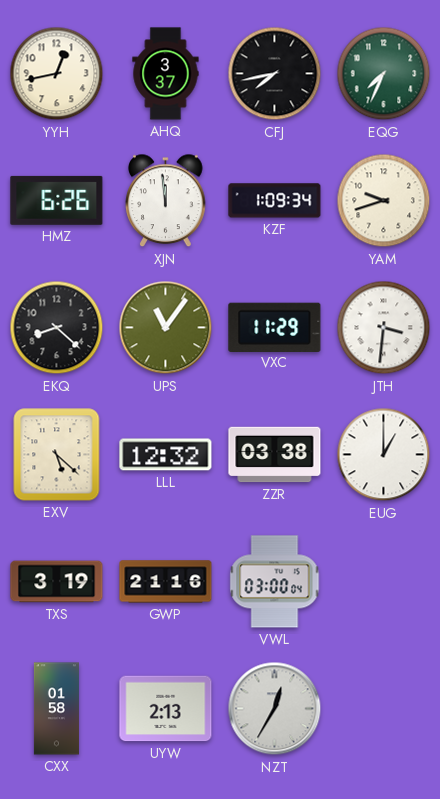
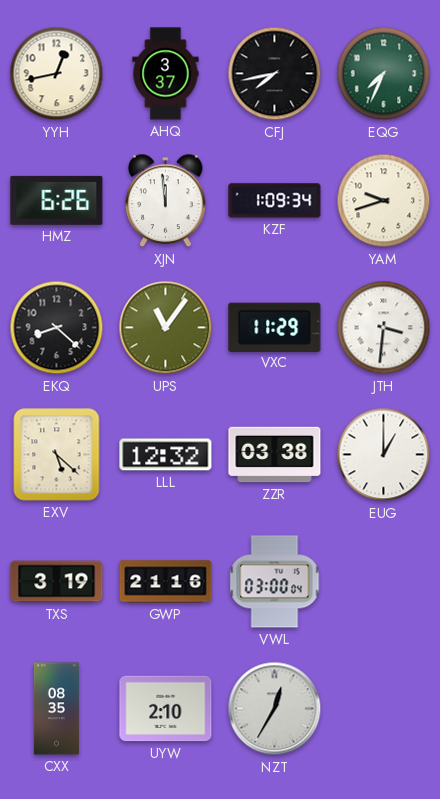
CXX: 01:58 -> 08:35 (56, 709)
UYW: 2:13 -> 2:10 (166, 709)
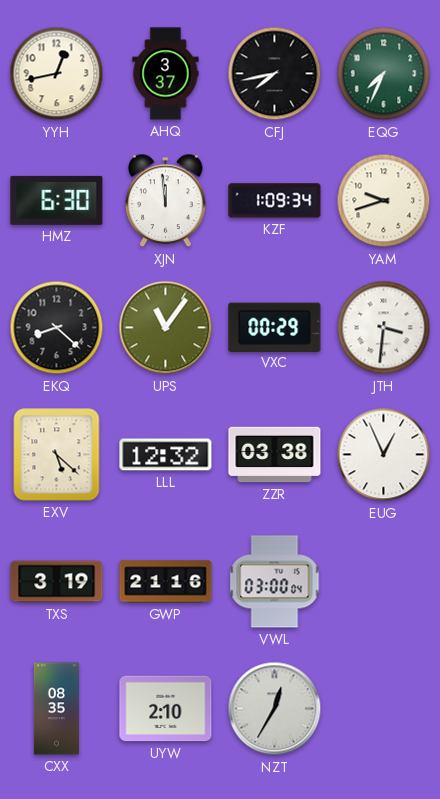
HMZ: 6:26 -> 6:30 (57, 200)
VXC: 11:29 -> 00:29 (275, 327)
EUG: 1:00 -> 12:56 (384, 455)
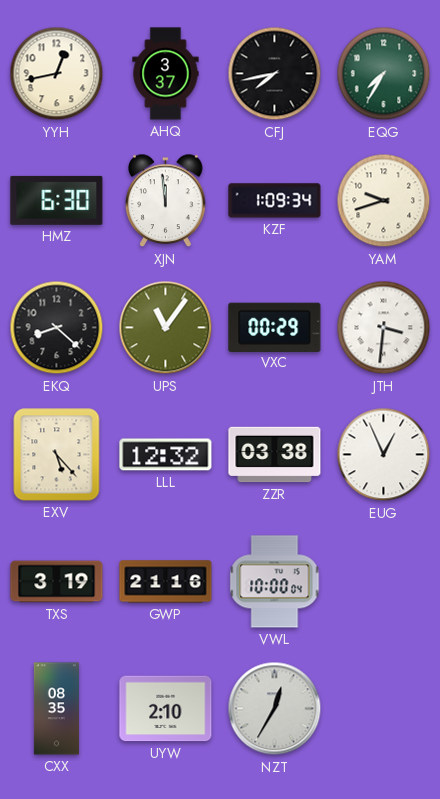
EQG: 7:34 -> 7:35 (384, 74)
EXV: 5:22 -> 5:23 (57, 455)
VWL: 03:00 -> 10:00 (275, 582)
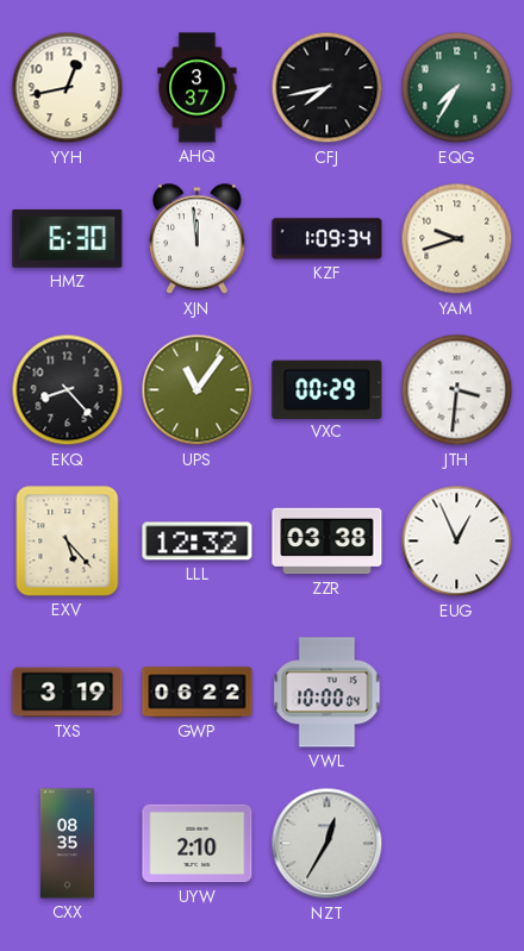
EKQ: 8:22 -> 8:23 (68, 390)
GWP: 21:16 -> 06:22 (198, 693)
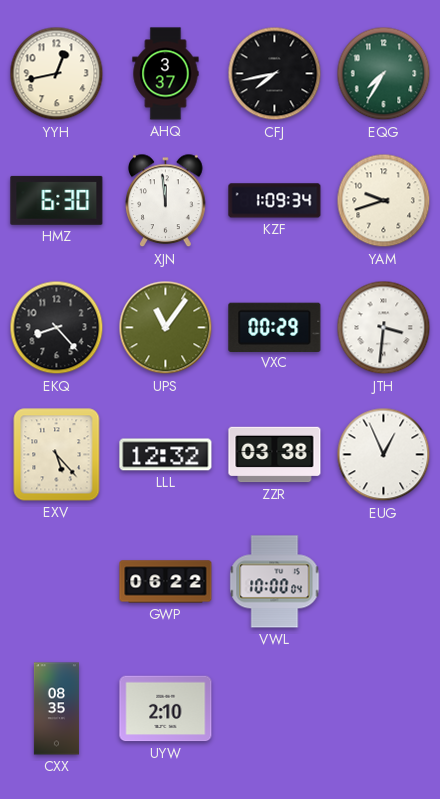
TXS: 3:19 -> none (68, 693)
NZT: 12:35 -> none (327, 844)
